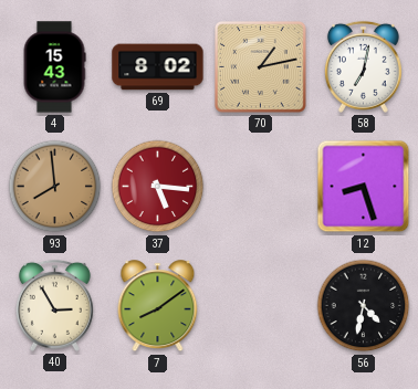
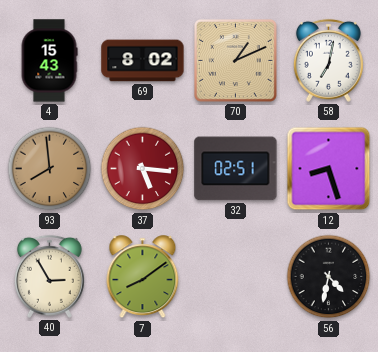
70: 1:13 -> 1:11 (236, 61)
32: none -> 02:51 (236, 169)
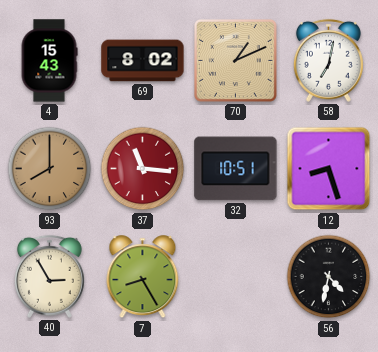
93: 7:59 -> 8:00 (50, 169)
37: 5:16 -> 11:16 (143, 169)
32: 02:51 -> 10:51 (236, 169)
7: 8:09 -> 8:25 (143, 277)
